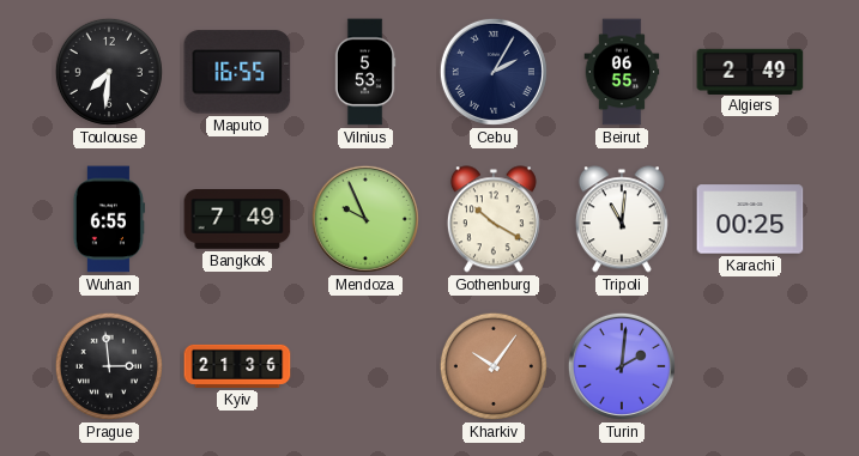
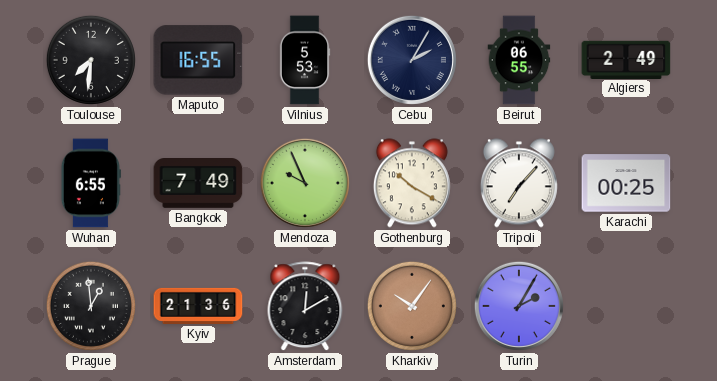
Tripoli: 11:01 -> 7:07 (519, 183)
Prague: 2:59 -> 12:59 (91, 306)
Amsterdam: none -> 12:10 (305, 307)
Turin: 2:01 -> 2:05 (519, 306)
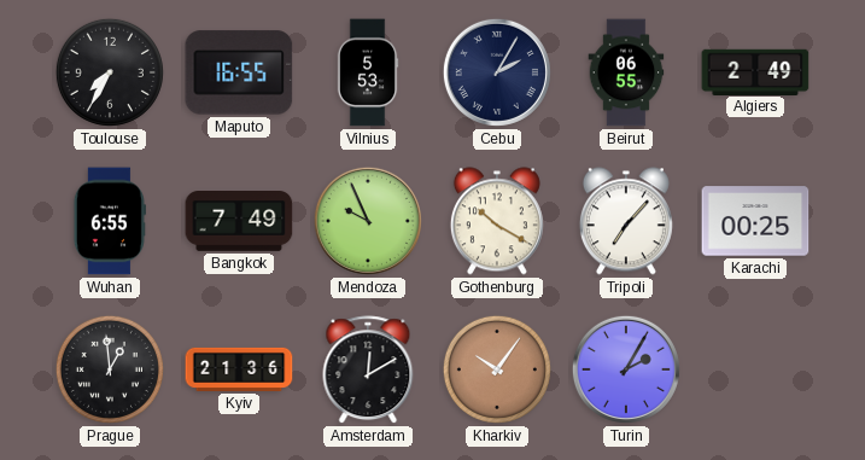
Toulouse: 7:31 -> 7:35 (110, 72)
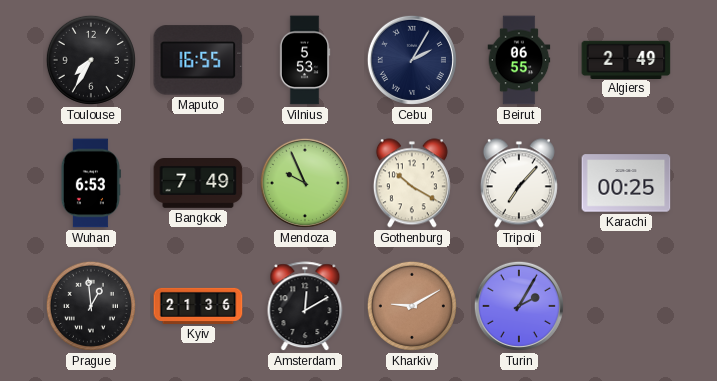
Wuhan: 6:55 -> 6:53 (91, 183)
Kharkiv: 10:06 -> 9:10 (412, 306)
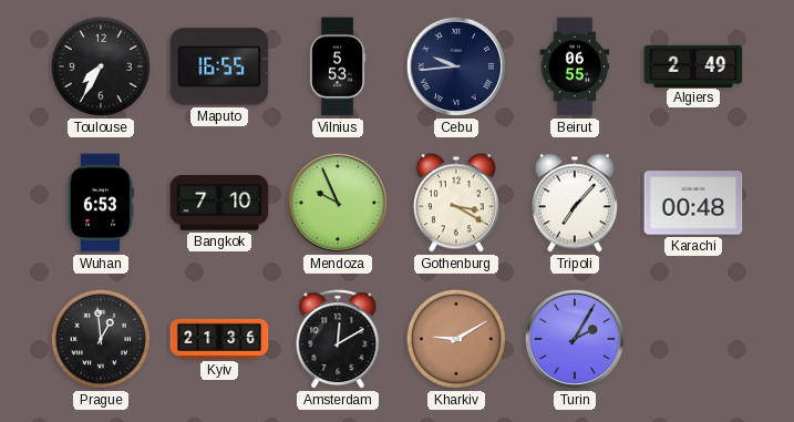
Cebu: 2:05 -> 9:44 (456, 66)
Bangkok: 7:49 -> 7:10 (219, 204)
Gothenburg: 10:20 -> 3:20 (456, 203)
Karachi: 00:25 -> 00:48 (693, 203)
